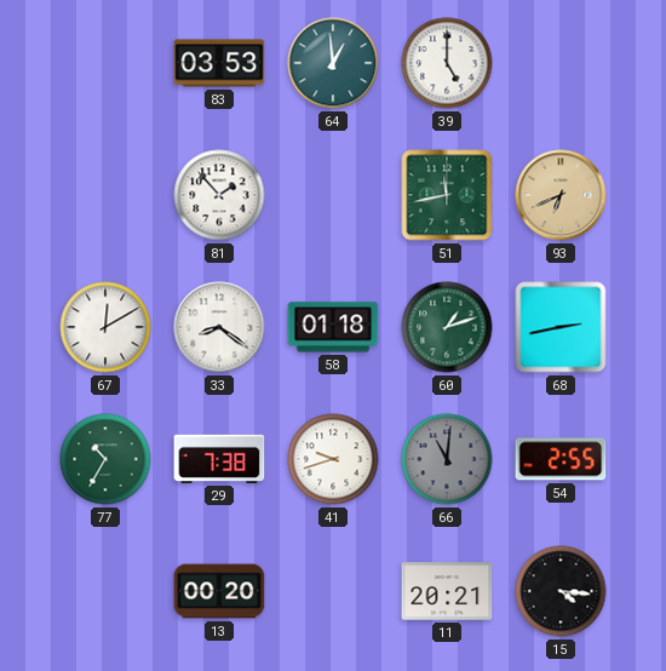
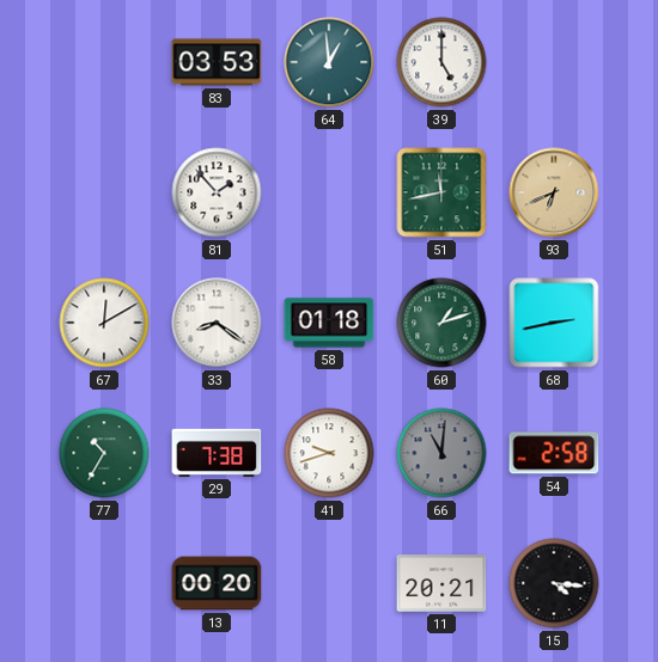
54: 2:55 -> 2:58 (554, 453)
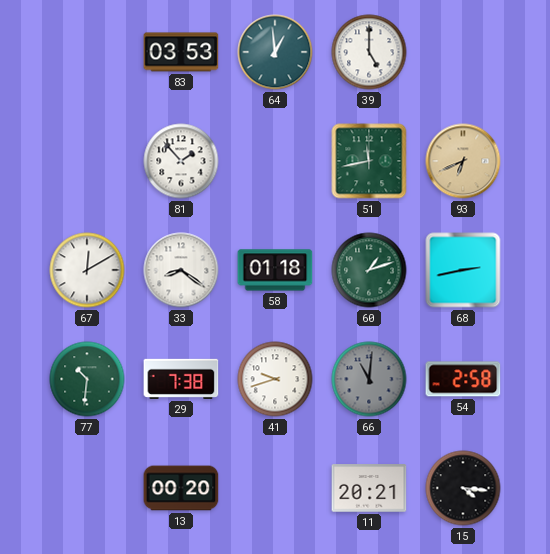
77: 10:35 -> 10:31 (87, 379)
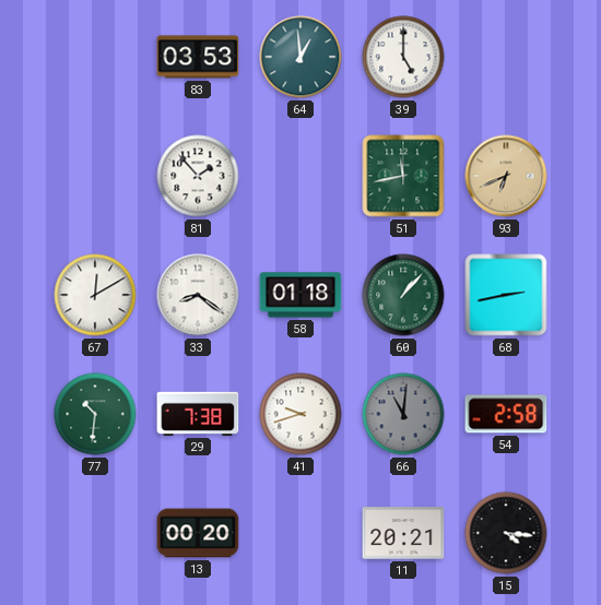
60: 1:12 -> 1:07 (403, 295)
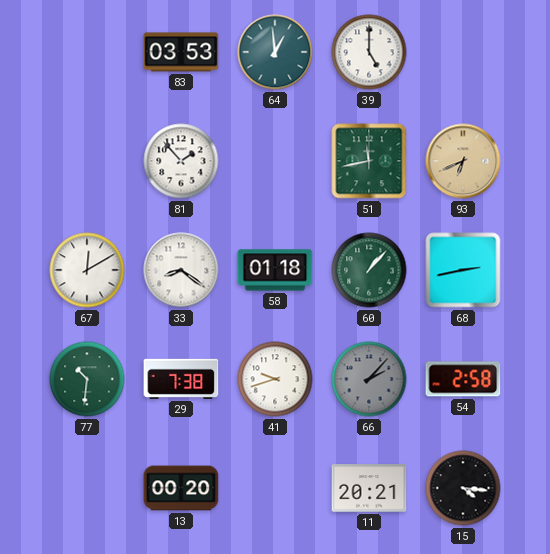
66: 11:01 -> 2:07 (369, 379)
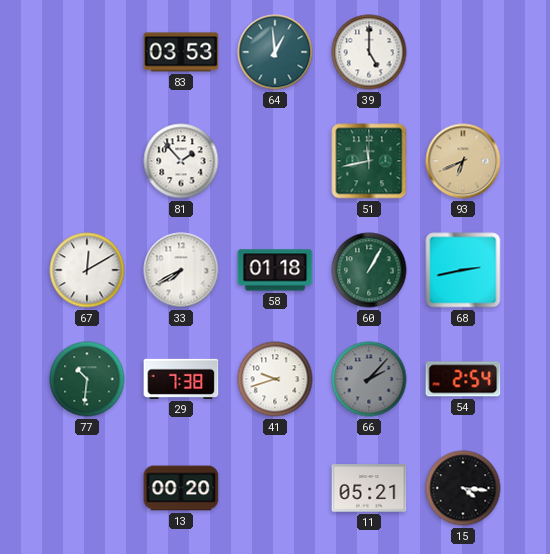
33: 8:21 -> 7:40 (181, 270)
60: 1:07 -> 1:05 (369, 270)
54: 2:58 -> 2:54 (463, 379)
11: 20:21 -> 05:21 (369, 488)
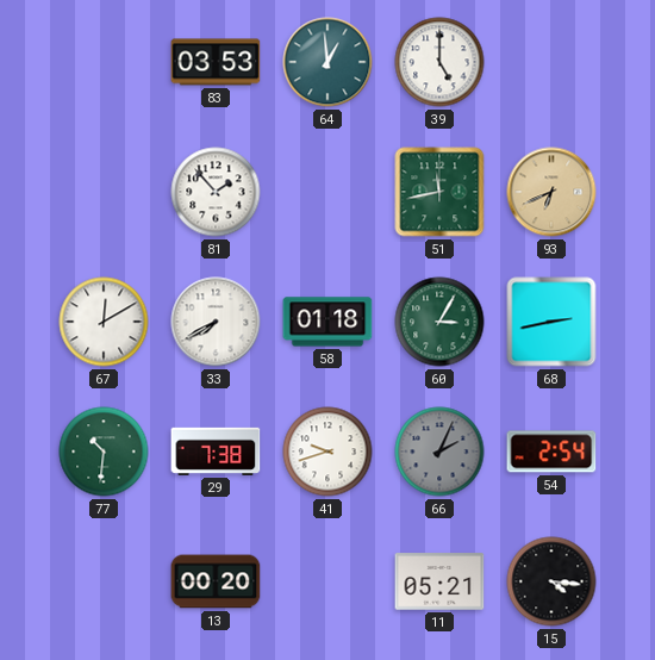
60: 1:05 -> 3:05 (439, 322)
66: 2:07 -> 2:04 (439, 452)
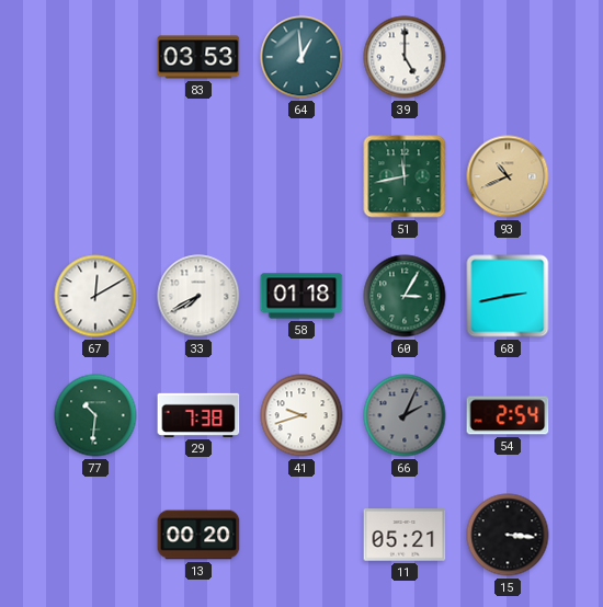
81: 1:53 -> none (216, 192)
93: 6:41 -> 10:41 (508, 176)
15: 4:16 -> 3:16 (508, 535)
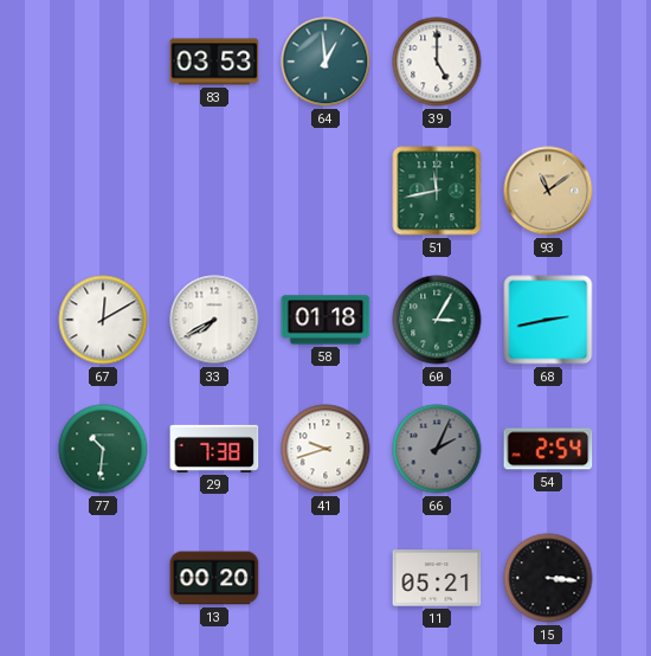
93: 10:41 -> 11:09 (548, 191)
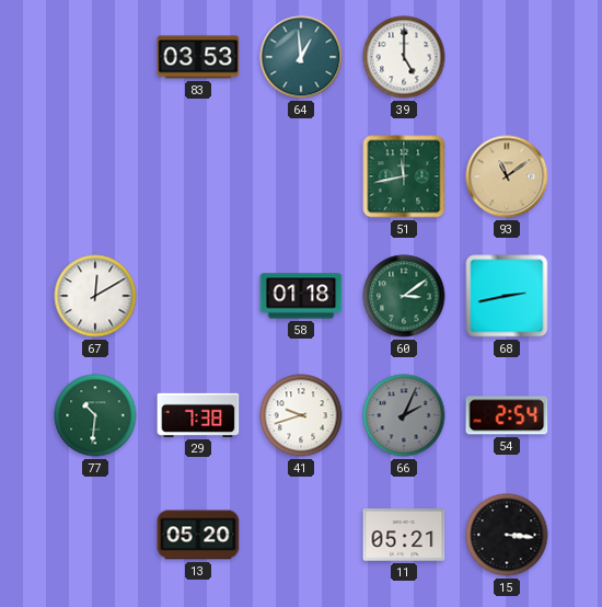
33: 7:40 -> none (214, 320)
60: 3:05 -> 3:09 (404, 296)
13: 00:20 -> 05:20 (198, 535)
